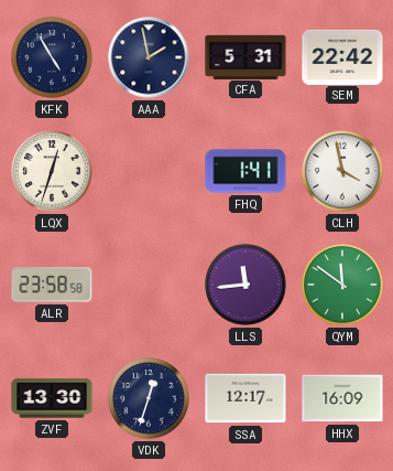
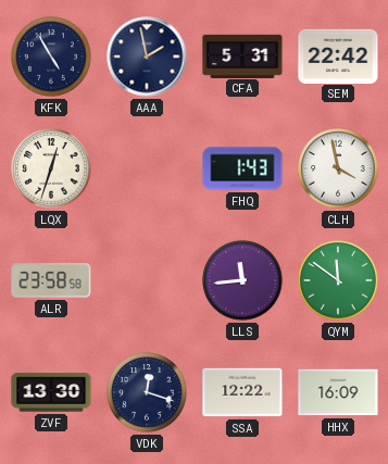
FHQ: 1:41 -> 1:43 (242, 168)
VDK: 12:33 -> 12:18 (147, 392)
SSA: 12:17 -> 12:22 (242, 392)
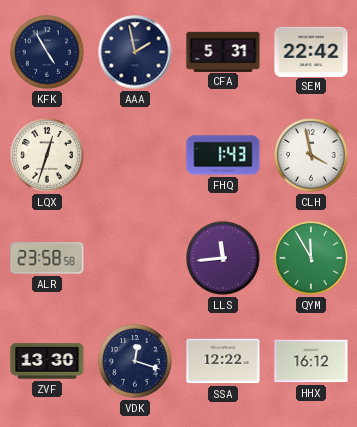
QYM: 11:51 -> 11:55 (311, 258)
HHX: 16:09 -> 16:12 (311, 361)
